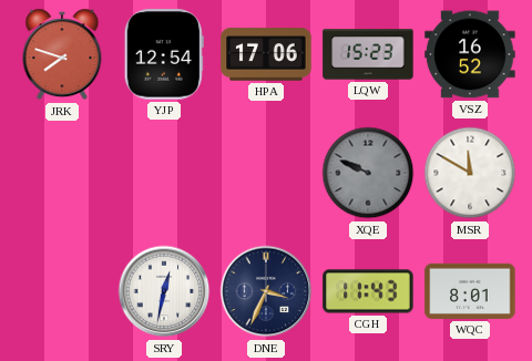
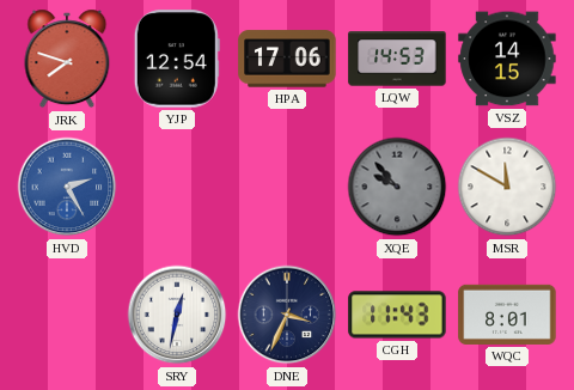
LQW: 15:23 -> 14:53 (397, 59)
VSZ: 16:52 -> 14:15 (507, 59)
HVD: none -> 2:25 (67, 187)
XQE: 9:49 -> 9:53 (397, 187)
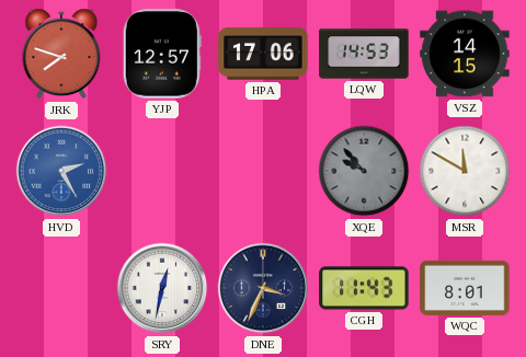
YJP: 12:54 -> 12:57 (162, 54)
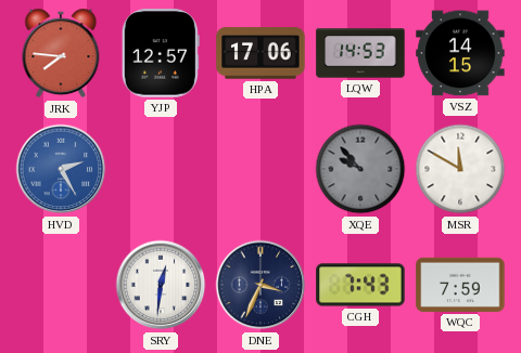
JRK: 7:48 -> 7:46 (61, 53)
SRY: 12:32 -> 12:31 (161, 285)
CGH: 11:43 -> 7:43 (360, 285)
WQC: 8:01 -> 7:59 (460, 285)
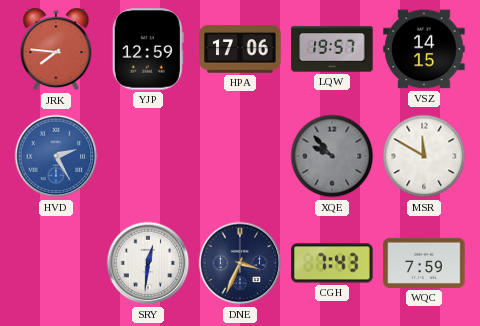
YJP: 12:57 -> 12:59 (148, 49)
LQW: 14:53 -> 19:57 (332, 49)
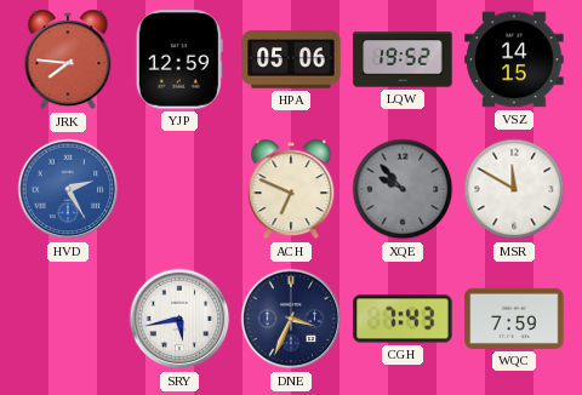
HPA: 17:06 -> 05:06 (291, 59)
LQW: 19:57 -> 19:52 (403, 59)
ACH: none -> 6:49 (291, 189)
SRY: 12:31 -> 5:43 (179, 319)
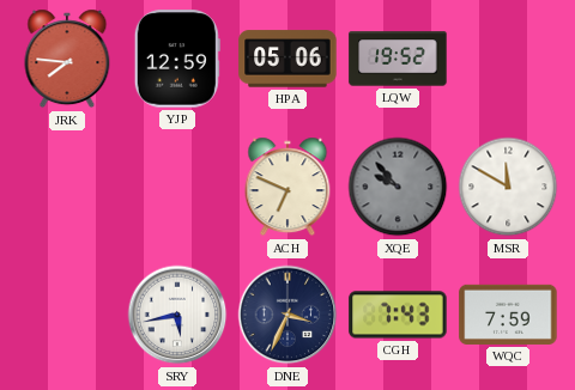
VSZ: 14:15 -> none (514, 59)
HVD: 2:25 -> none (68, 189)
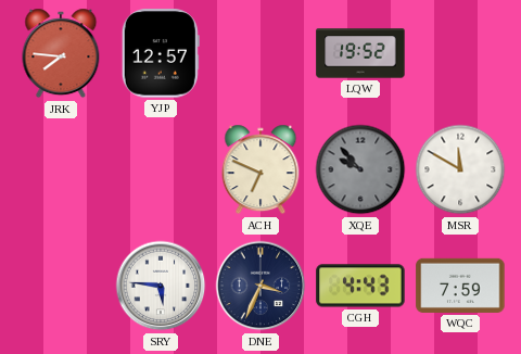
YJP: 12:59 -> 12:57 (161, 53)
HPA: 05:06 -> none (287, 59)
SRY: 5:43 -> 5:46 (161, 286)
CGH: 7:43 -> 4:43 (360, 286)
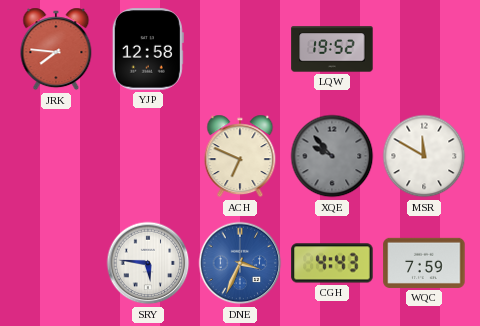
YJP: 12:57 -> 12:58 (148, 49)
DNE dial: navy -> blue (240, 263)
